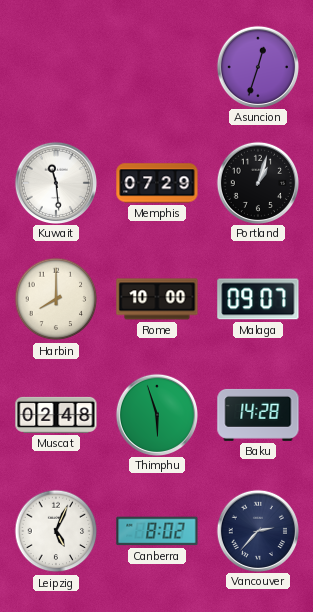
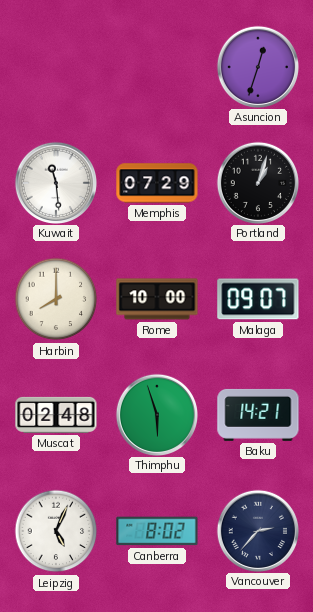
Baku: 14:28 -> 14:21 (258, 415)
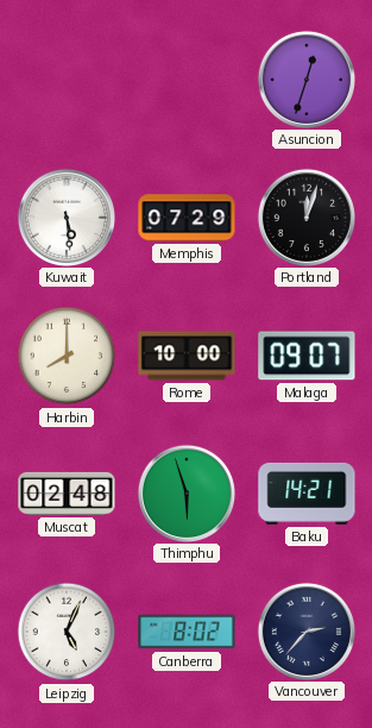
Kuwait: 11:29 -> 5:29 (65, 216)
Portland: 1:03 -> 12:03 (305, 216)
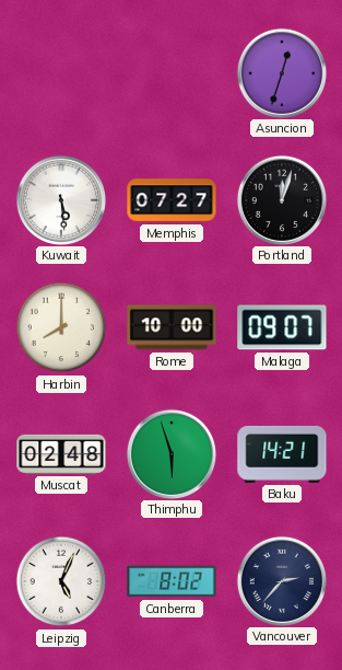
Memphis: 07:29 -> 07:27 (172, 200)
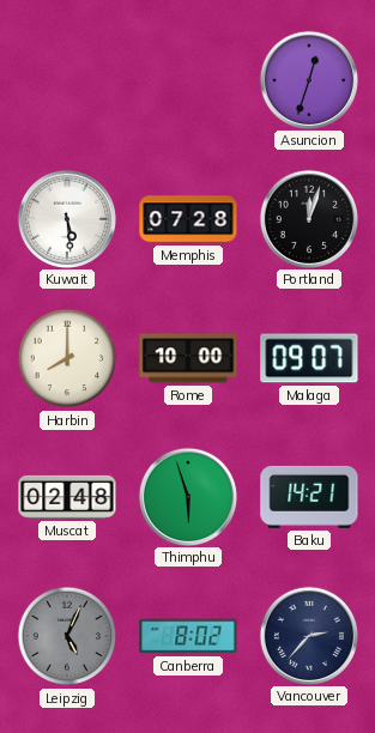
Memphis: 07:27 -> 07:28 (188, 219)
Leipzig dial: white -> grey (67, 636)
